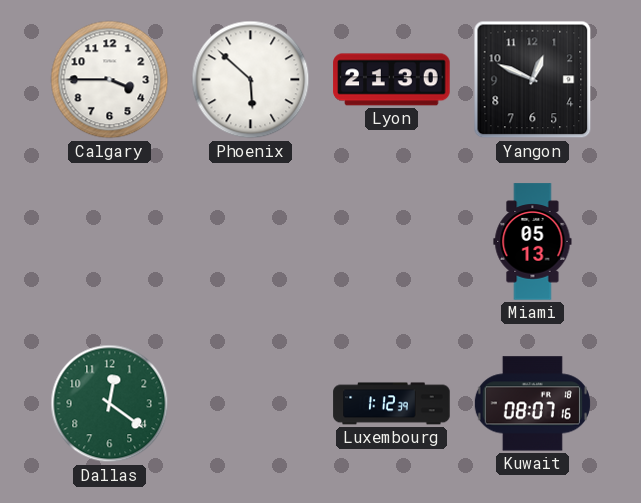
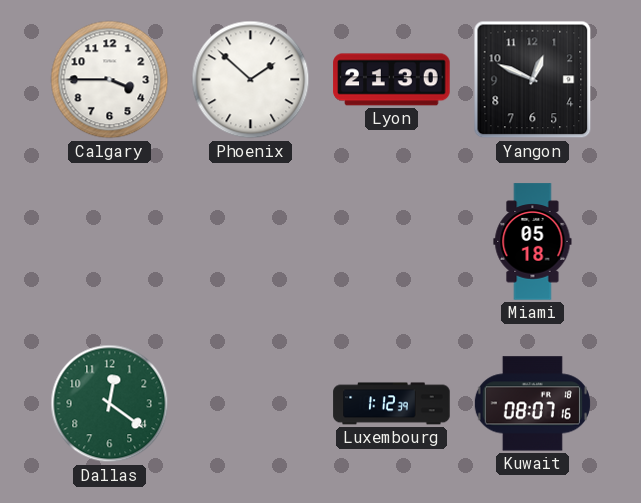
Phoenix: 5:52 -> 1:52 (251, 80)
Miami: 05:13 -> 05:18 (533, 242)
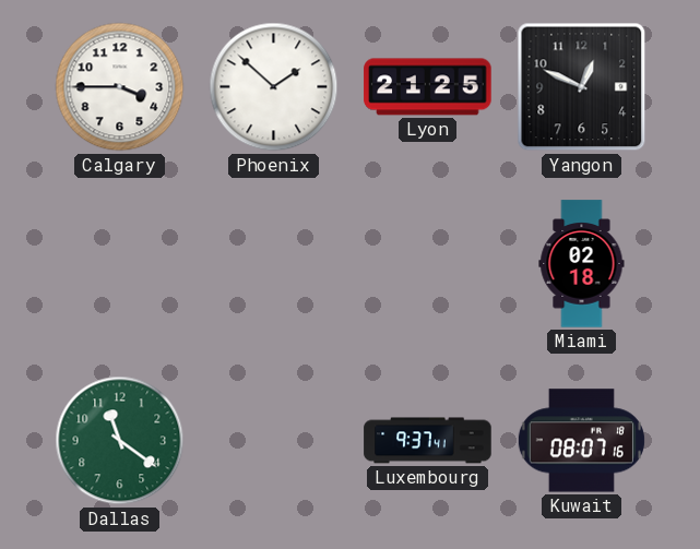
Lyon: 21:30 -> 21:25 (428, 87)
Miami: 05:18 -> 02:18 (582, 264)
Dallas: 12:21 -> 11:21 (120, 441)
Luxembourg: 1:12 -> 9:37 (428, 441)
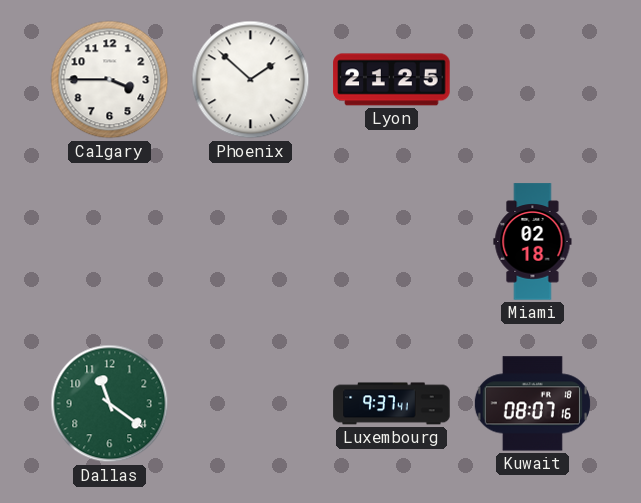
Yangon: 12:49 -> none (582, 87)
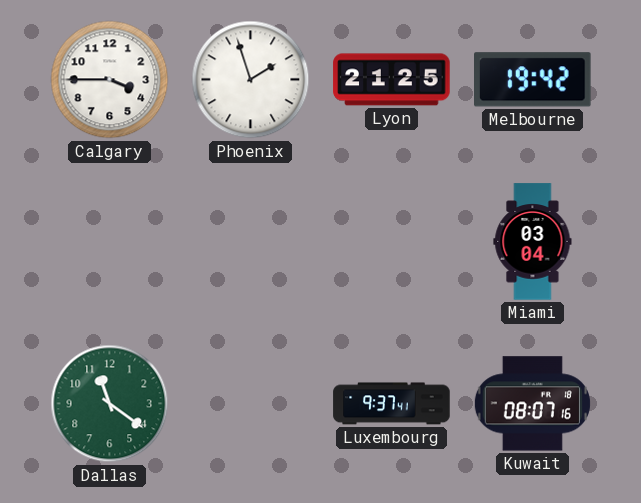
Phoenix: 1:52 -> 1:57 (251, 80)
Melbourne: none -> 19:42 (533, 80)
Miami: 02:18 -> 03:04 (533, 242)
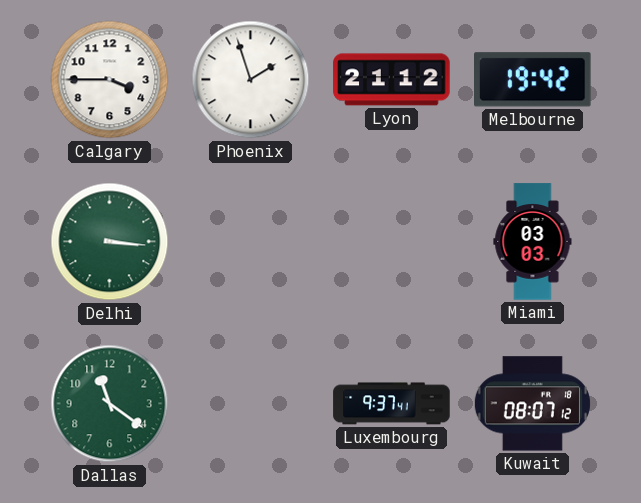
Lyon: 21:25 -> 21:12 (392, 80)
Delhi: none -> 3:16 (110, 242)
Miami: 03:04 -> 03:03 (533, 242)
Kuwait: 08:07:16 -> 08:07:12 (532, 404)
